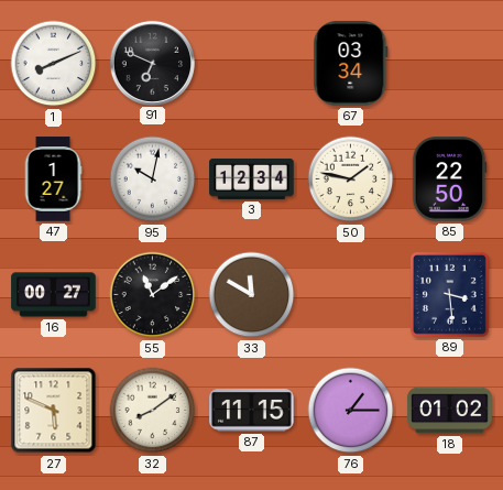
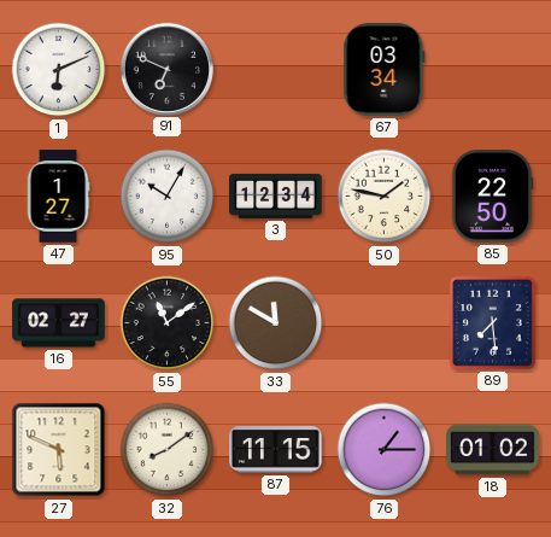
1: 8:11 -> 6:11 (59, 70)
95: 10:02 -> 10:05 (168, 197)
16: 00:27 -> 02:27 (59, 323)
89: 3:29 -> 7:29 (492, 322)
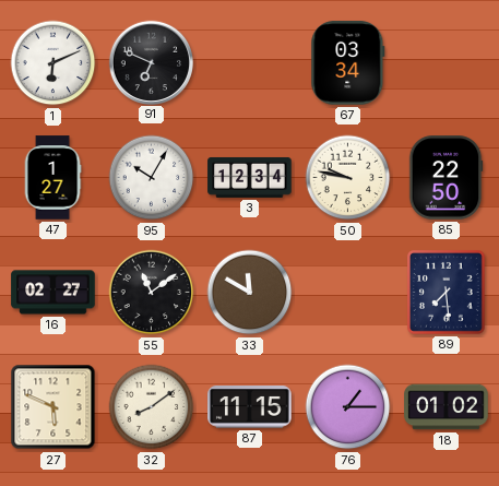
50: 1:47 -> 9:47 (348, 178)
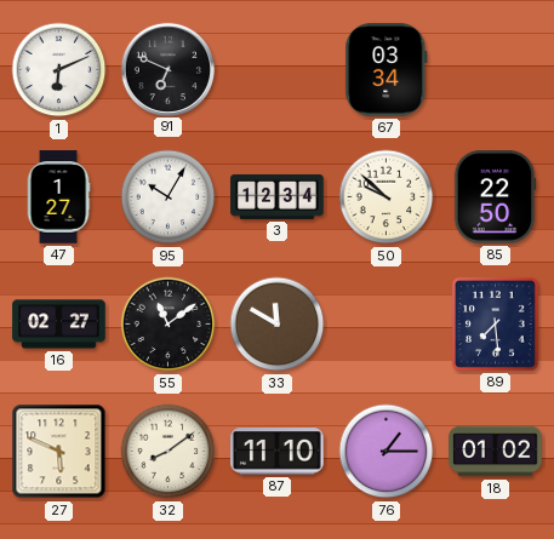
50: 9:47 -> 9:52 (387, 197)
87: 11:15 -> 11:10 (278, 452)
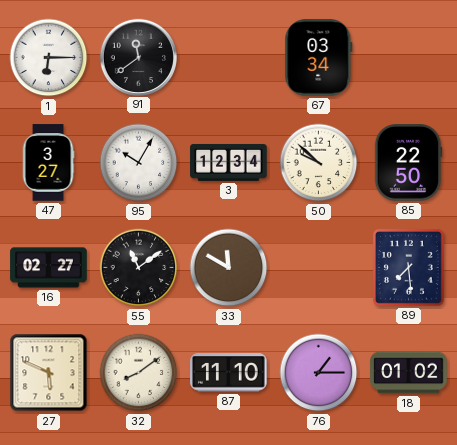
1: 6:11 -> 6:15 (49, 58)
91: 6:49 -> 11:39 (138, 57)
47: 1:27 -> 3:27 (48, 163)
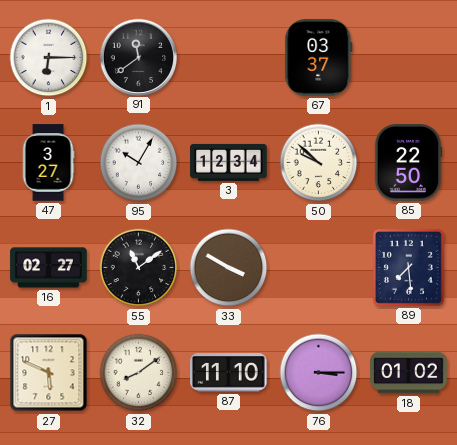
67: 03:34 -> 03:37 (319, 58)
33: 11:50 -> 3:50 (229, 268)
76: 1:15 -> 3:15 (319, 373)
